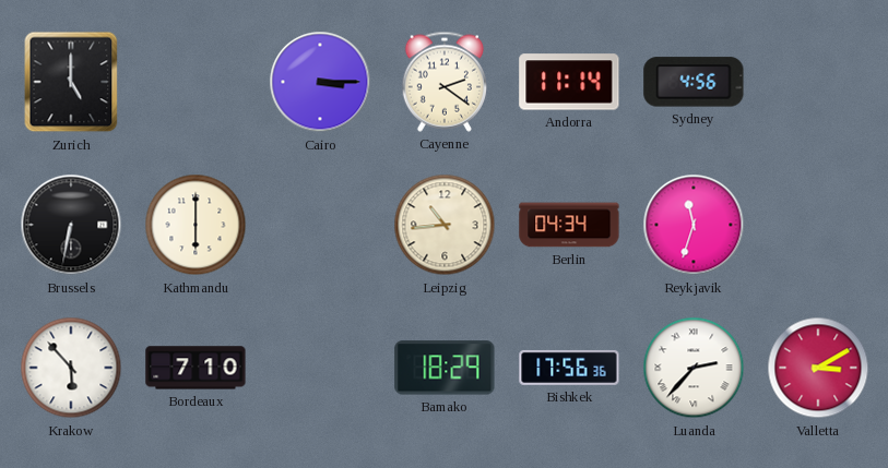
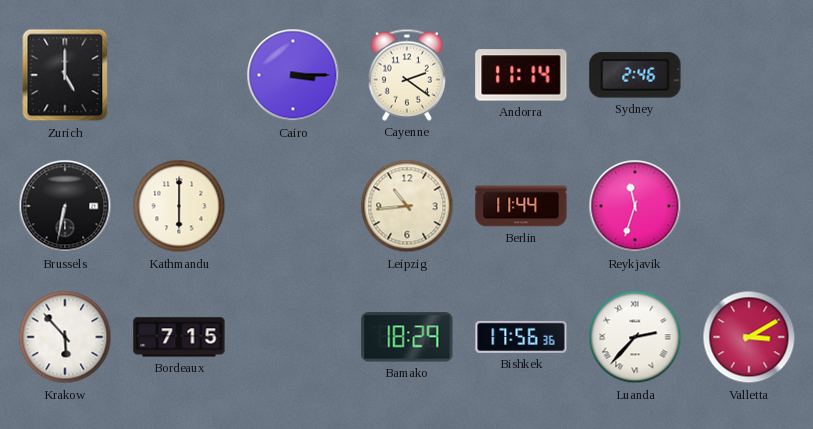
Sydney: 4:56 -> 2:46 (635, 75)
Berlin: 04:34 -> 11:44 (521, 206)
Bordeaux: 7:10 -> 7:15 (179, 337)
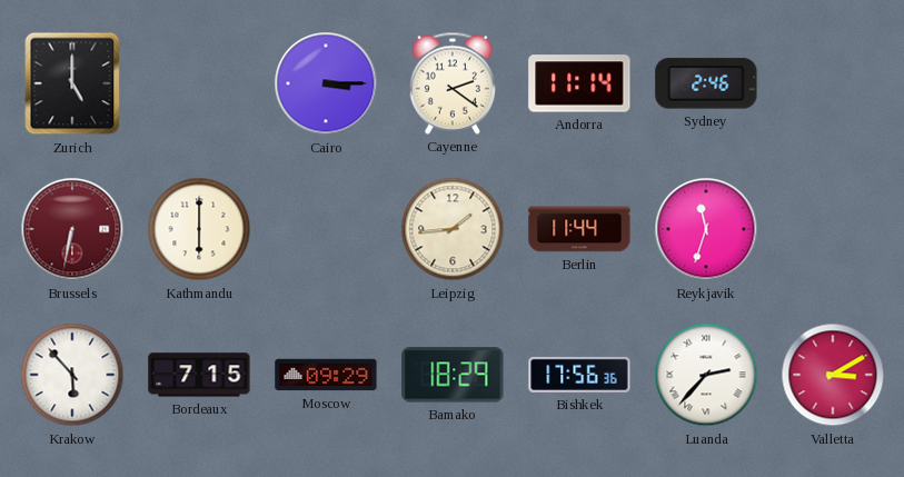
Brussels dial: black -> burgundy (72, 229)
Leipzig: 10:44 -> 1:44 (453, 229)
Moscow: none -> 09:29 (326, 375)
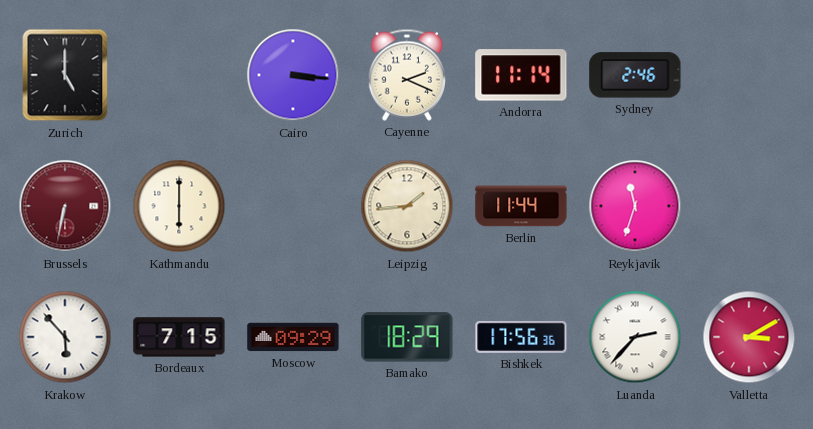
Cairo: 3:15 -> 3:16 (293, 75)
Cayenne: 2:21 -> 2:19 (406, 75)
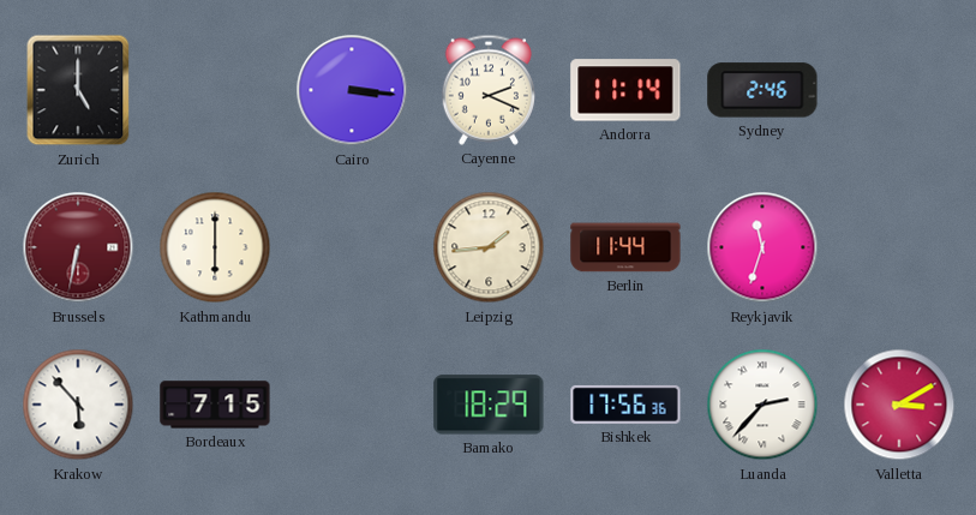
Moscow: 09:29 -> none (293, 337)
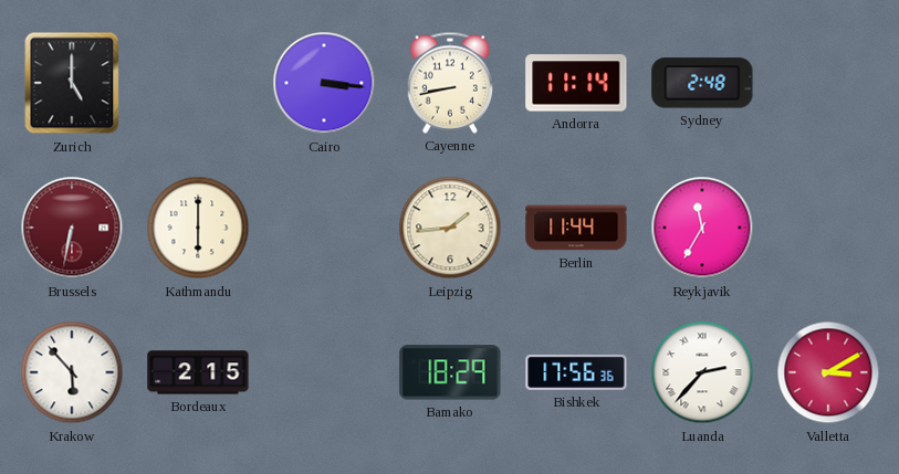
Cayenne: 2:19 -> 8:43 (449, 83)
Sydney: 2:46 -> 2:48 (702, 83)
Reykjavik: 11:33 -> 11:35 (702, 228)
Bordeaux: 7:15 -> 2:15 (198, 372)
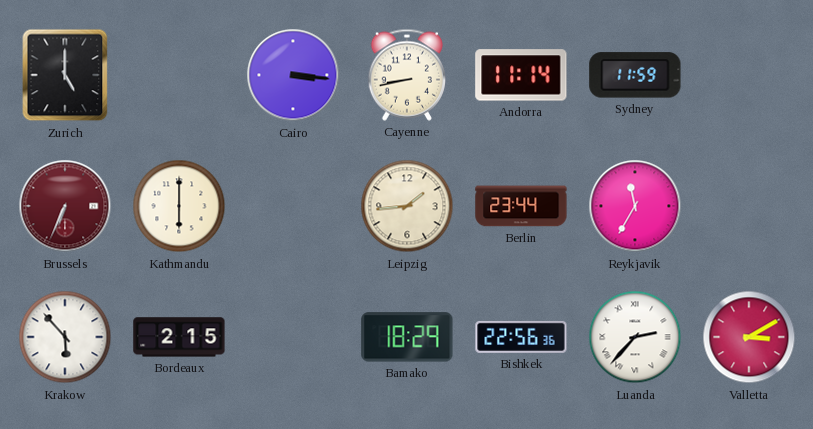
Sydney: 2:48 -> 11:59 (635, 75)
Brussels: 6:32 -> 6:34 (65, 206)
Berlin: 11:44 -> 23:44 (521, 206)
Bishkek: 17:56 -> 22:56 (521, 337)
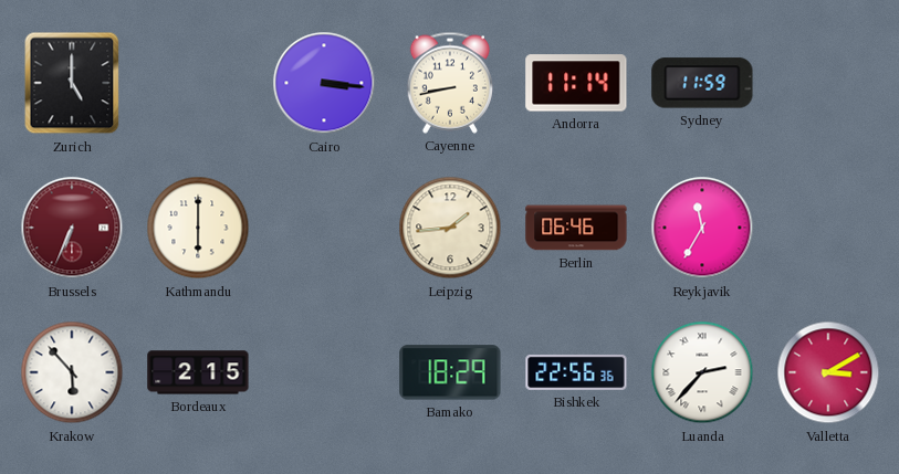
Berlin: 23:44 -> 06:46 (576, 228)
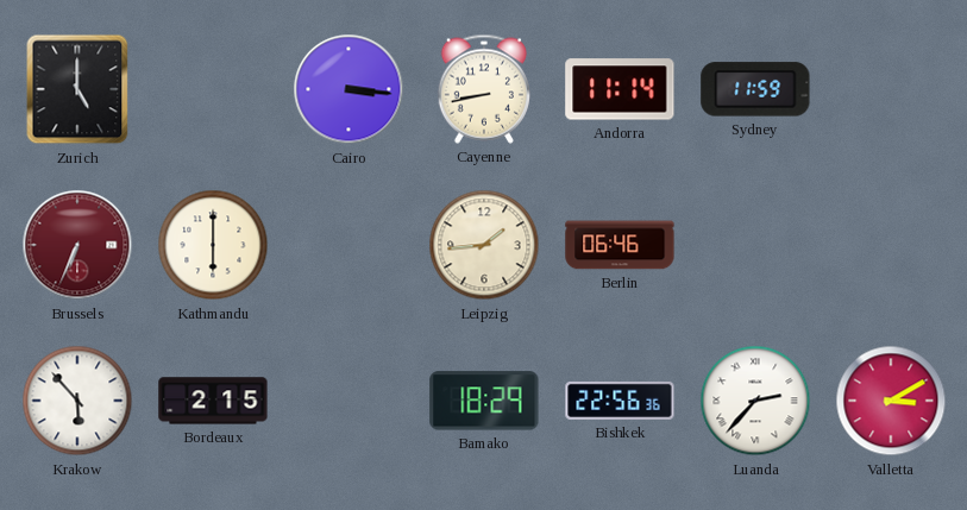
Reykjavik: 11:35 -> none (702, 228)
